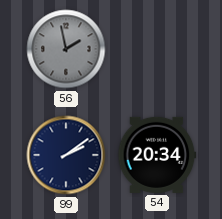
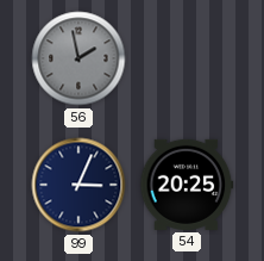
99: 2:09 -> 3:04 (78, 185)
54: 20:34 -> 20:25 (187, 185)
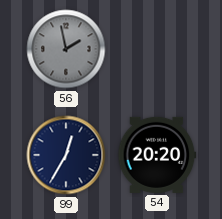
99: 3:04 -> 12:35 (66, 155)
54: 20:25 -> 20:20 (157, 155)
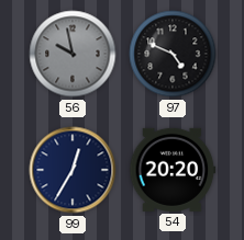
56: 1:58 -> 9:58 (73, 54)
97: none -> 4:49 (173, 54)
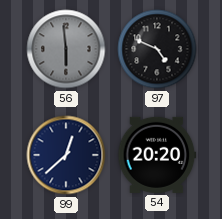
56: 9:58 -> 5:59 (66, 49)
99: 12:35 -> 12:38 (66, 155)
